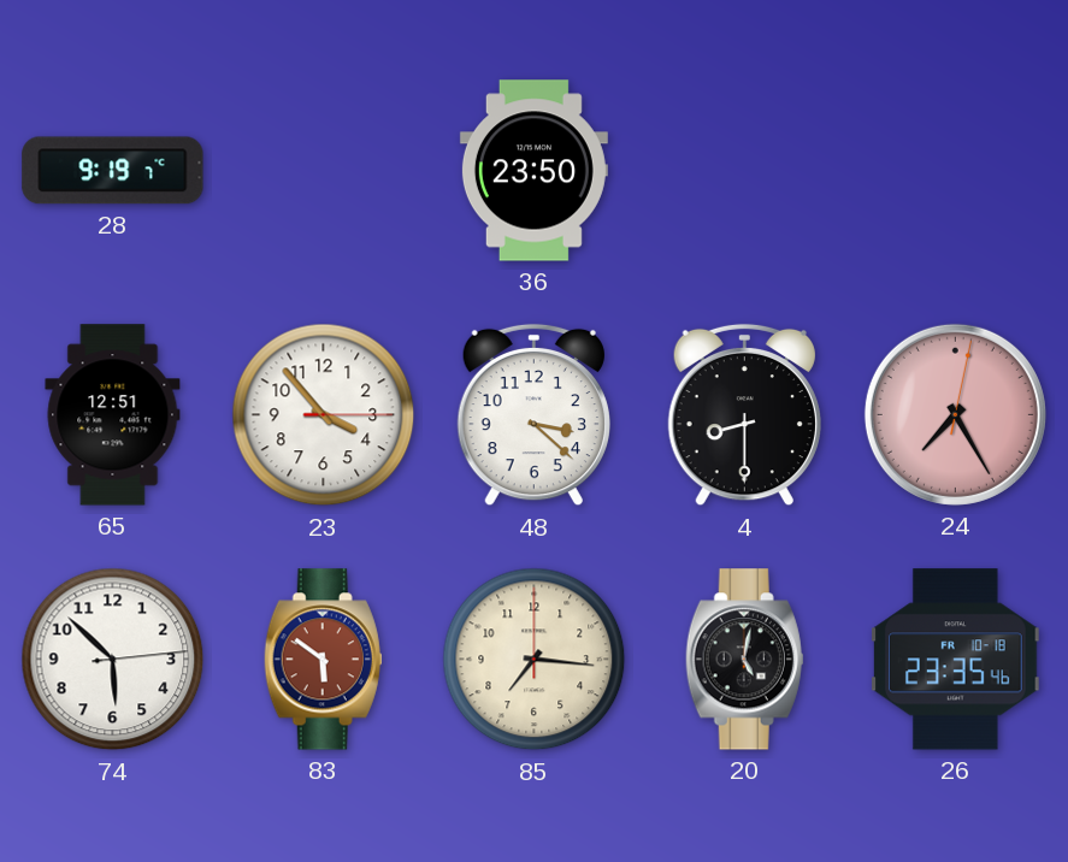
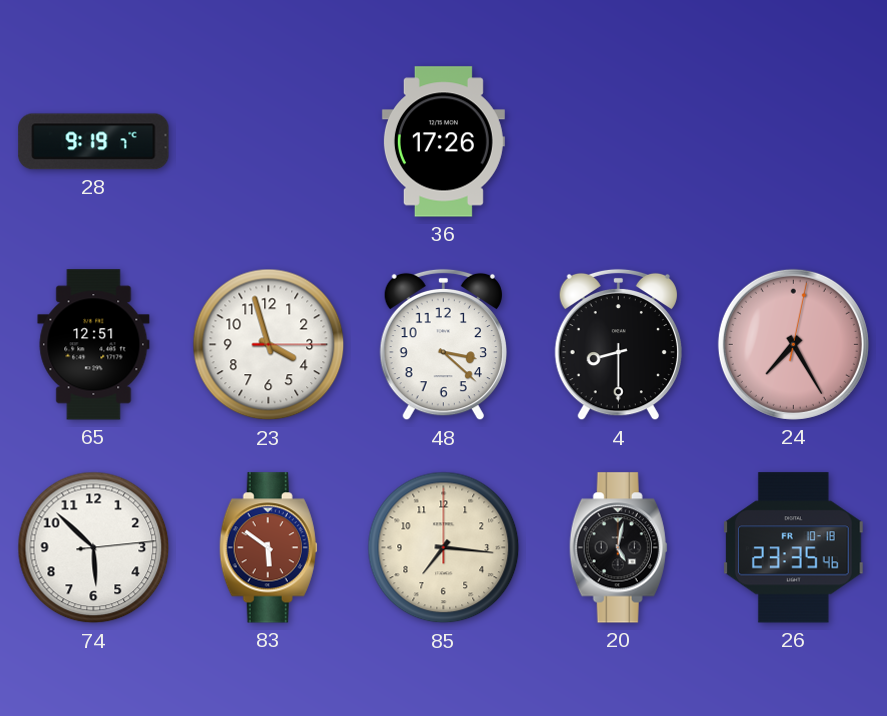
36: 23:50 -> 17:26 (443, 142)
23: 3:53 -> 3:57 (269, 345)
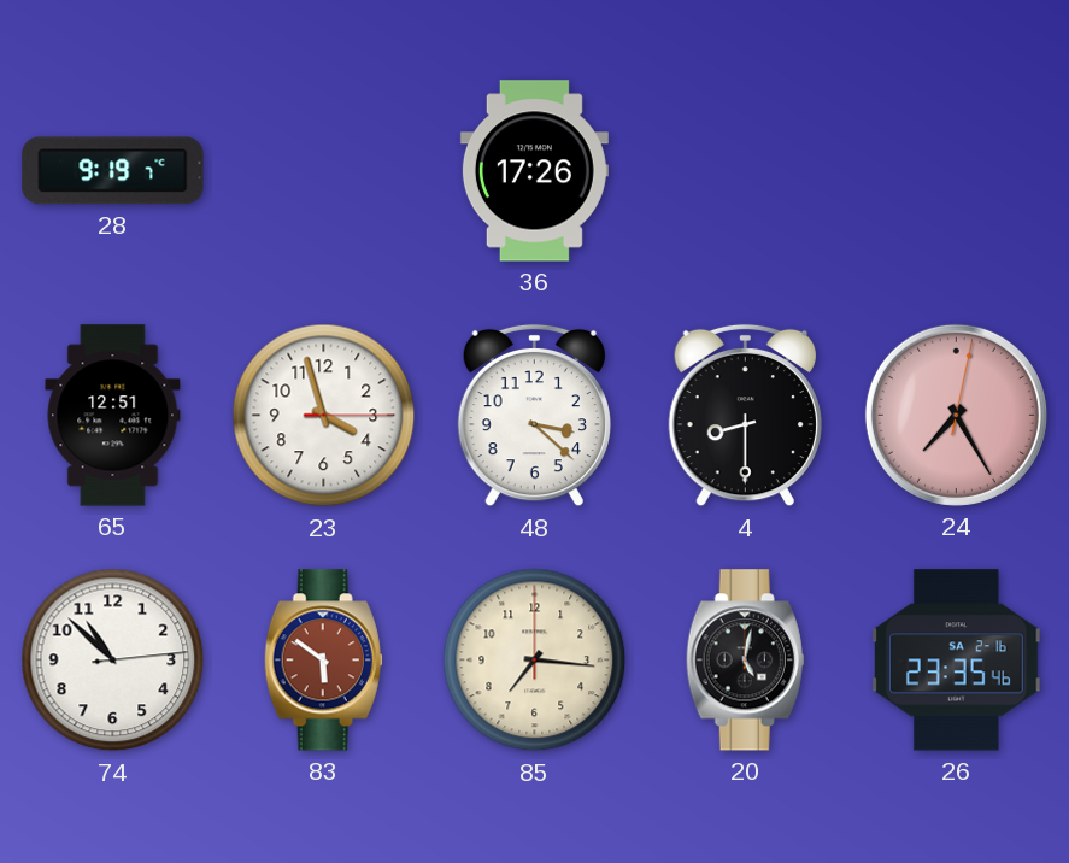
74: 5:52 -> 10:52 (113, 661)
26 date: FR 10-18 -> SA 2-16 (957, 661)
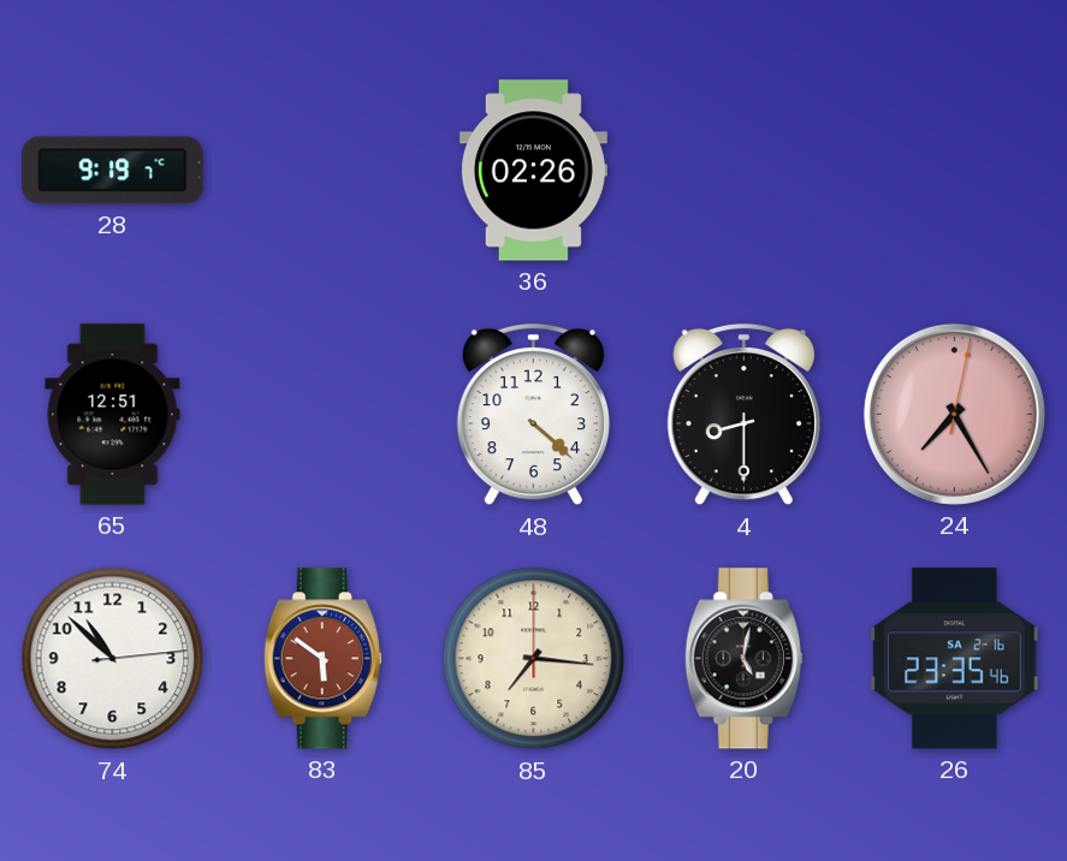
36: 17:26 -> 02:26 (533, 171)
23: 3:57 -> none (324, 416)
48: 3:22 -> 4:22 (533, 415)
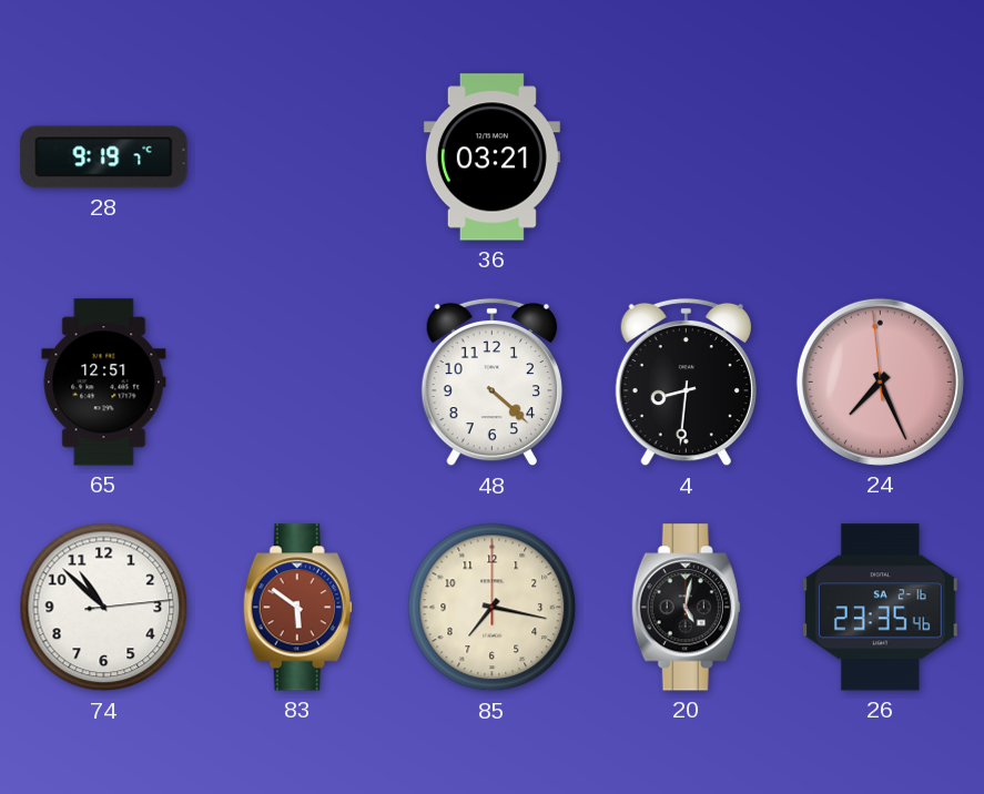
36: 02:26 -> 03:21 (491, 157)
4: 8:30 -> 8:31 (686, 383)
24: 7:25:02 -> 7:25:59 (880, 381)
85: 7:16 -> 7:17 (493, 608)
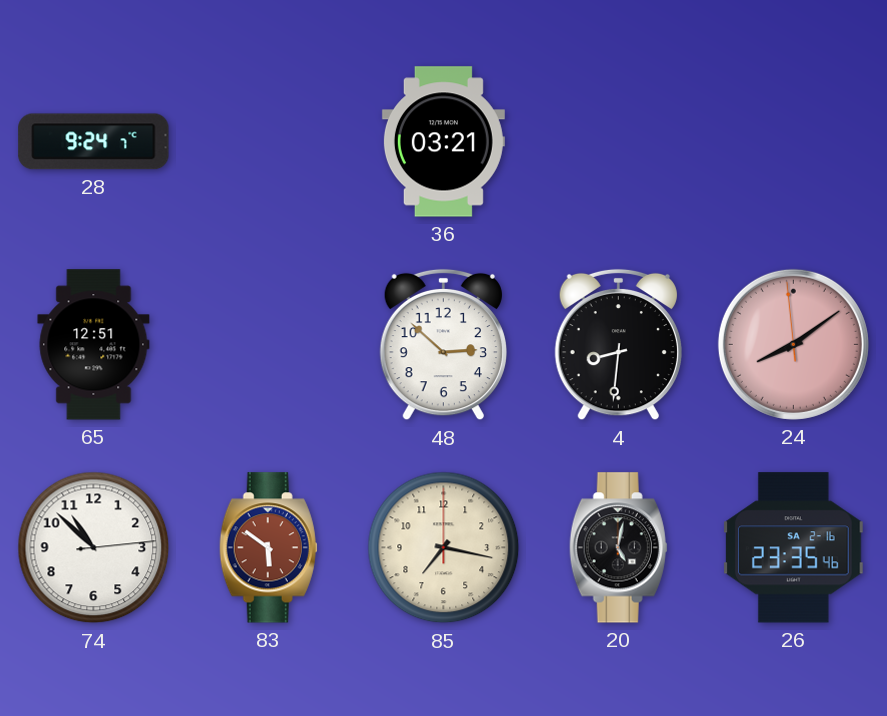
28: 9:19 -> 9:24 (94, 142)
48: 4:22 -> 2:52 (443, 345)
24: 7:25 -> 8:08 (793, 344)
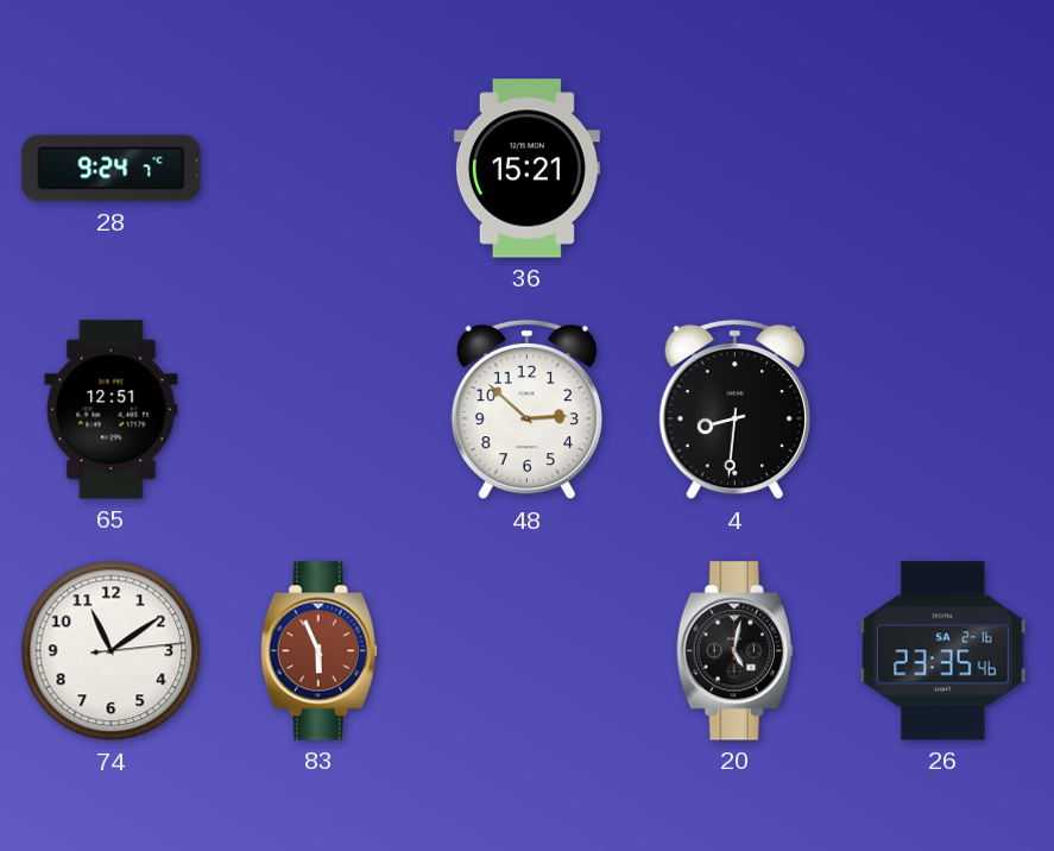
36: 03:21 -> 15:21 (526, 169)
24: 8:08 -> none (793, 344)
74: 10:52 -> 11:09 (112, 651)
83: 5:51 -> 5:56 (318, 651)
85: 7:17 -> none (444, 548)
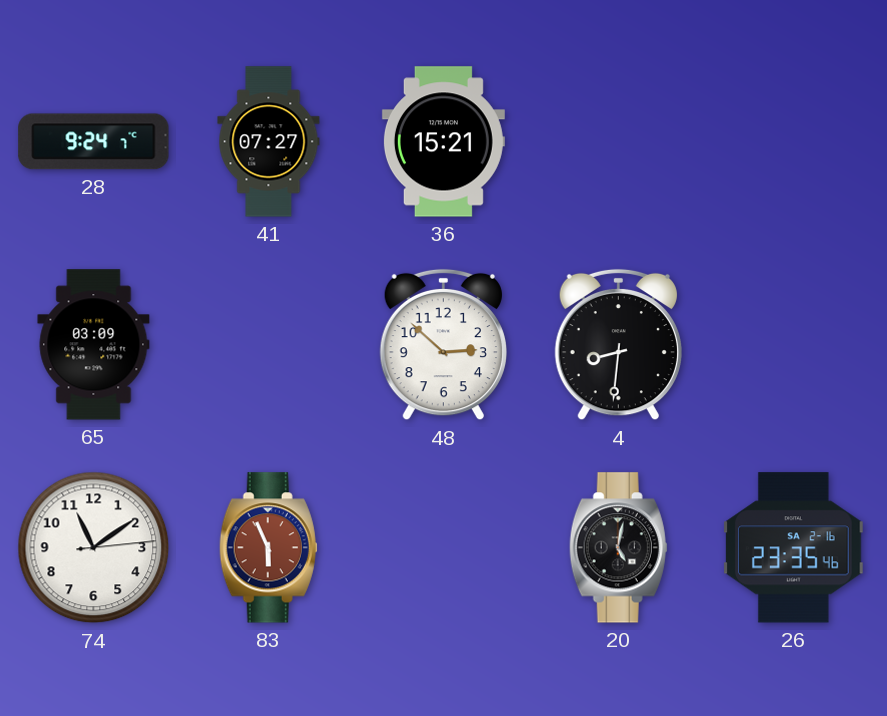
41: none -> 07:27 (269, 142)
65: 12:51 -> 03:09 (94, 345)
